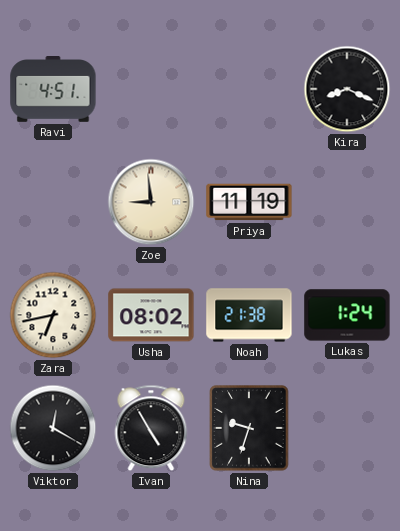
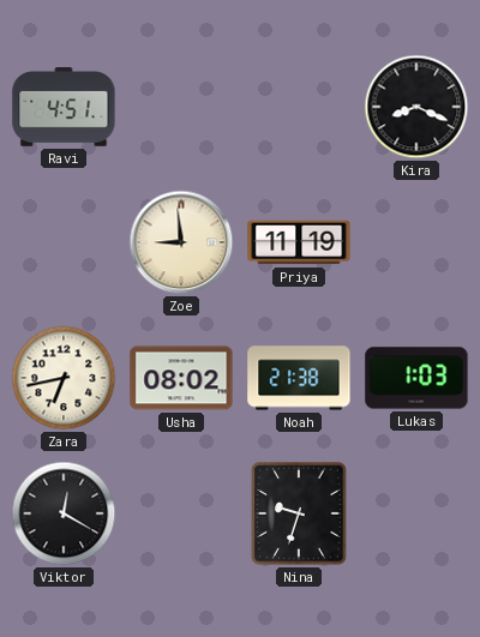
Lukas: 1:24 -> 1:03 (416, 378)
Ivan: 4:55 -> none (151, 428)
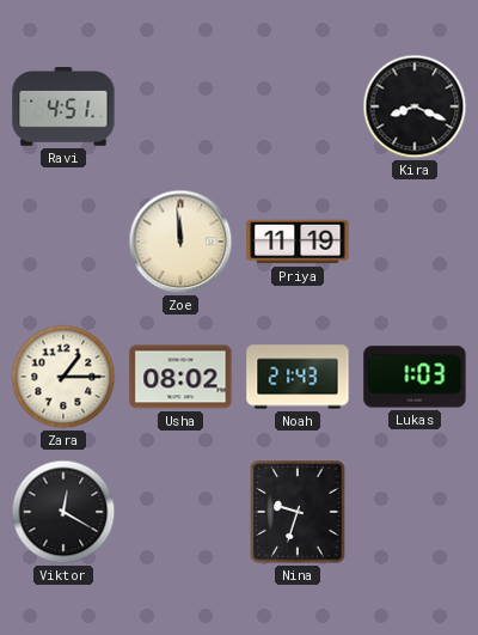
Zoe: 8:59 -> 11:59 (180, 242)
Zara: 6:43 -> 1:15 (63, 377)
Noah: 21:38 -> 21:43 (298, 377)
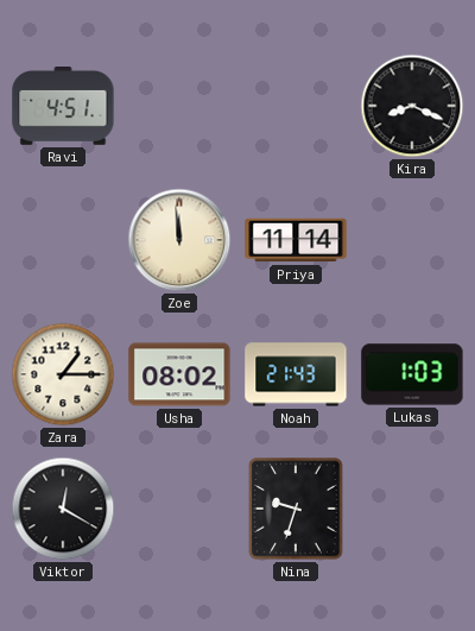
Priya: 11:19 -> 11:14 (296, 240)
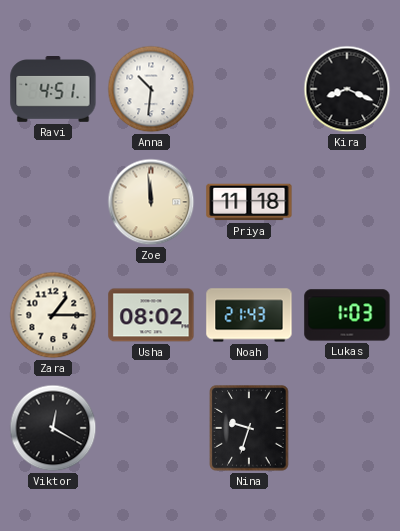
Anna: none -> 10:31 (151, 89)
Priya: 11:14 -> 11:18 (249, 202)
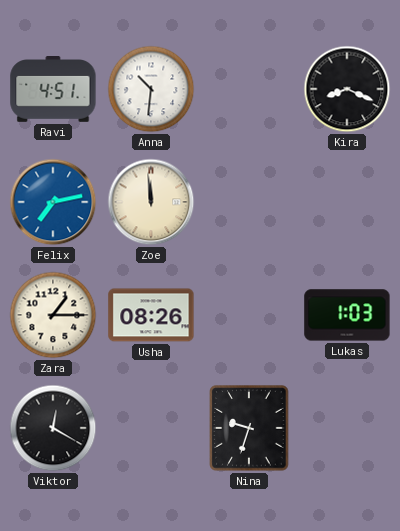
Felix: none -> 7:13 (53, 202)
Priya: 11:18 -> none (249, 202)
Usha: 08:02 -> 08:26 (151, 315)
Noah: 21:43 -> none (249, 315)
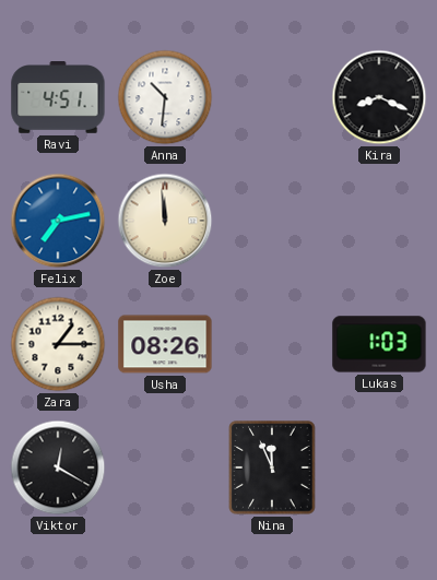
Nina: 9:33 -> 11:56 (272, 467)
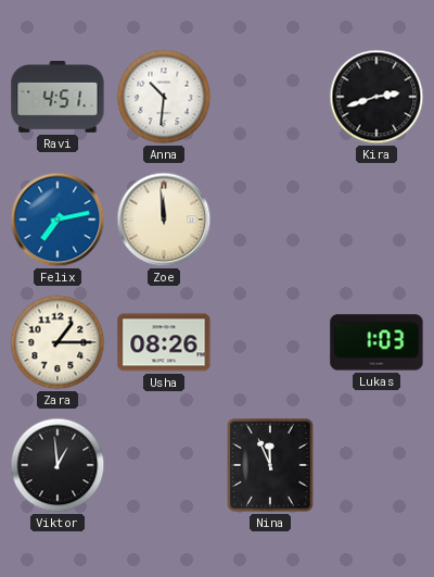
Kira: 8:19 -> 2:42 (376, 97)
Viktor: 12:20 -> 12:59 (58, 465)
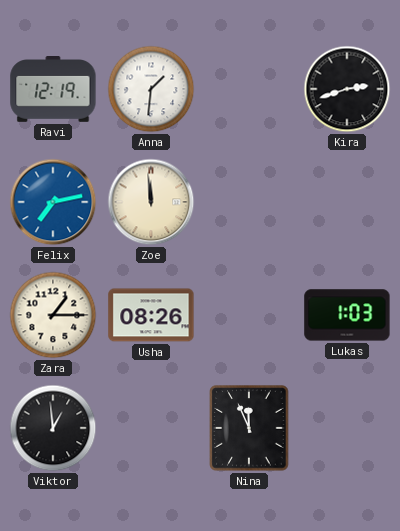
Ravi: 4:51 -> 12:19 (53, 90)
Anna: 10:31 -> 1:31 (151, 89)
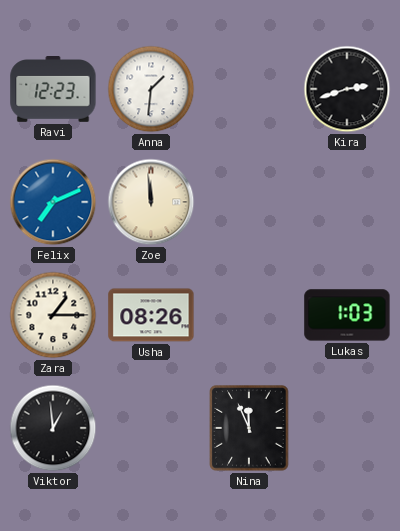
Ravi: 12:19 -> 12:23 (53, 90)
Felix: 7:13 -> 7:11 (53, 202)
